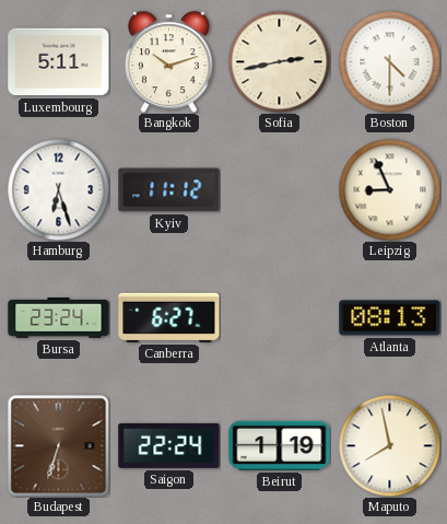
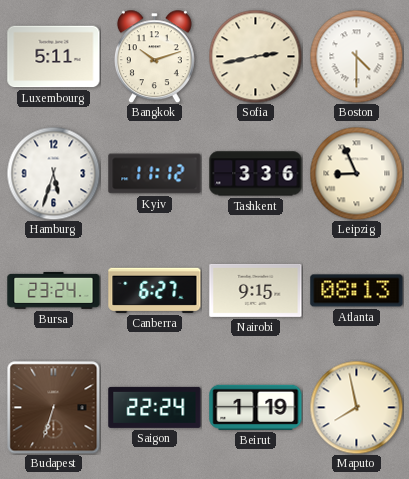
Hamburg: 6:27 -> 5:33 (53, 173)
Tashkent: none -> 3:36 (256, 174)
Nairobi: none -> 9:15 (256, 290)
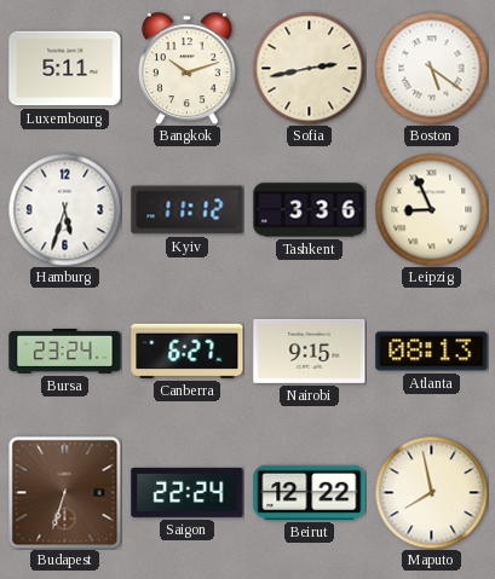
Boston: 4:30 -> 5:21 (431, 68)
Beirut: 1:19 -> 12:22 (310, 492)
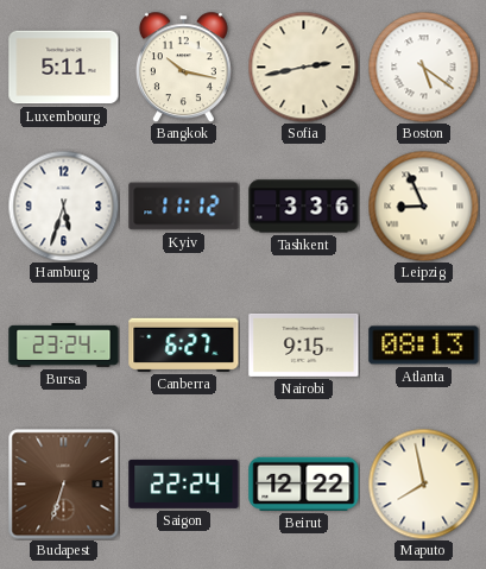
Bangkok: 10:12 -> 10:17 (183, 67)
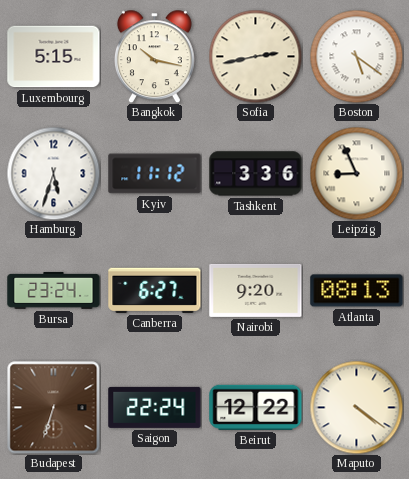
Luxembourg: 5:11 -> 5:15 (54, 57)
Nairobi: 9:15 -> 9:20 (256, 290)
Maputo: 7:58 -> 4:21 (356, 407)
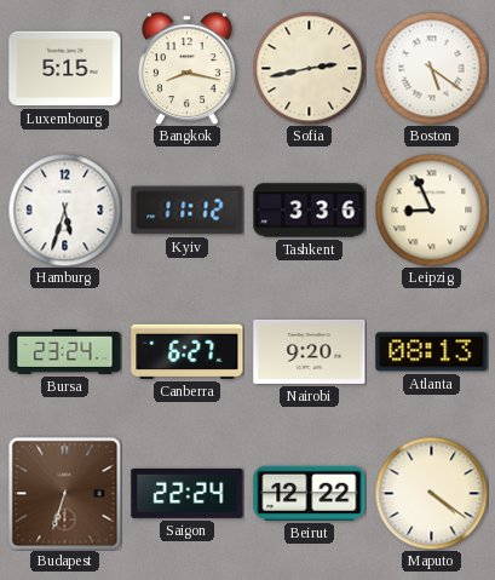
Bangkok: 10:17 -> 8:17 (186, 68)
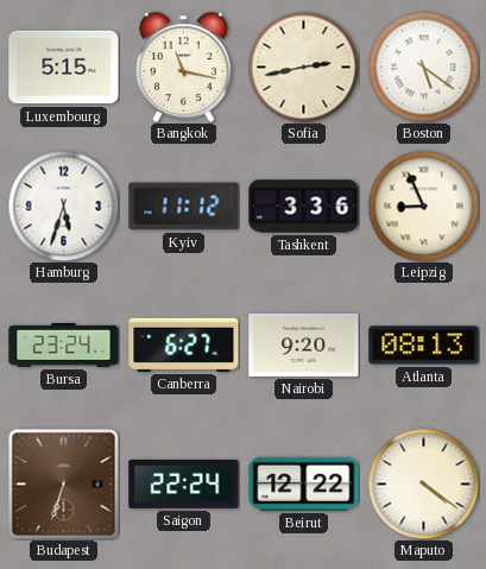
Bangkok: 8:17 -> 11:17 (183, 67)
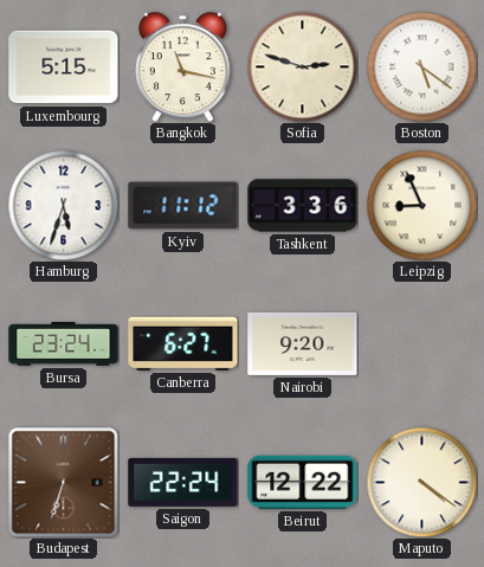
Sofia: 2:43 -> 2:48 (302, 66)
Atlanta: 08:13 -> none (424, 346)
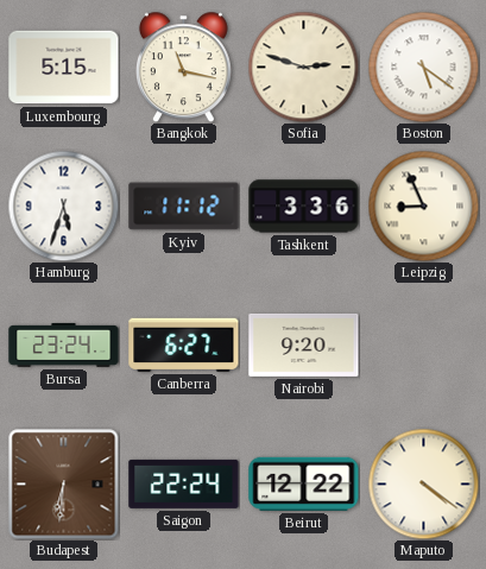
Budapest: 6:33 -> 6:31 (63, 483)
